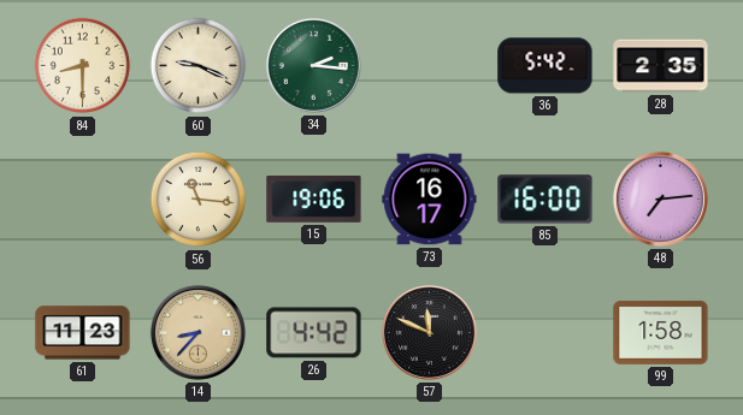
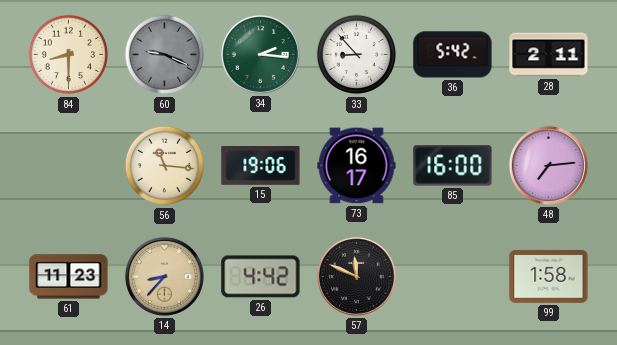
60 dial: cream -> grey (165, 55)
33: none -> 8:53 (357, 55)
28: 2:35 -> 2:11 (549, 55)
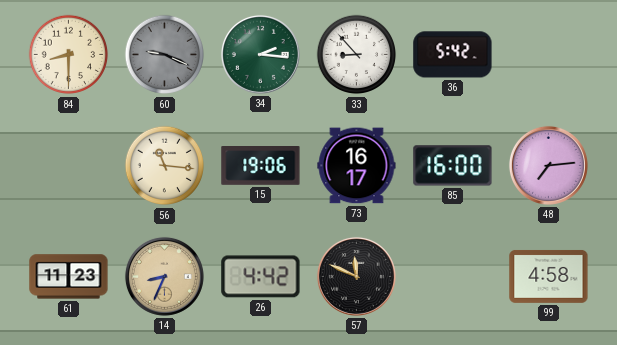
28: 2:11 -> none (549, 55)
14: 8:37 -> 8:34 (164, 276)
99: 1:58 -> 4:58 (549, 276)
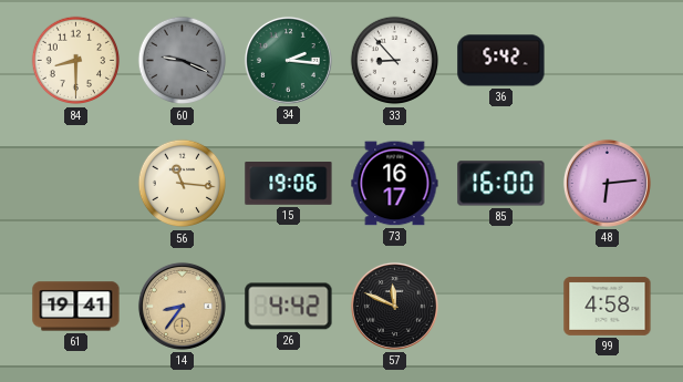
48: 7:14 -> 6:14 (607, 183)
61: 11:23 -> 19:41 (76, 307)
14: 8:34 -> 8:36 (182, 306)
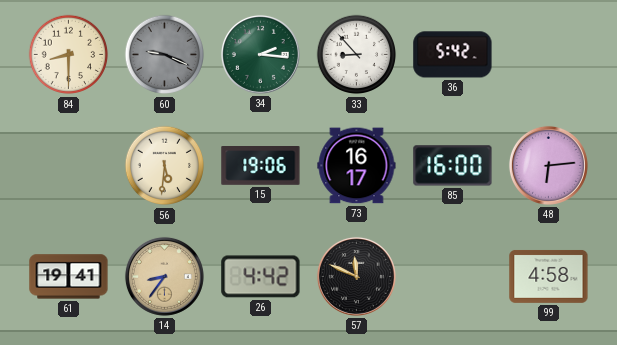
56: 11:16 -> 5:31 (165, 166)
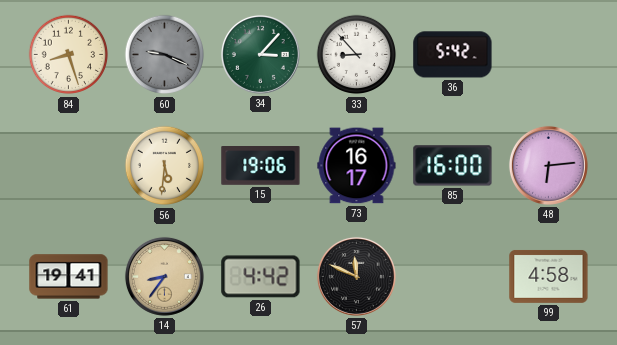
84: 8:30 -> 8:27 (69, 55)
34: 2:16 -> 3:07 (260, 54)
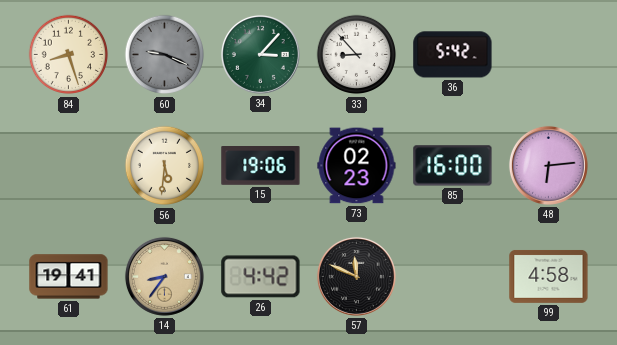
73: 16:17 -> 02:23 (357, 166)
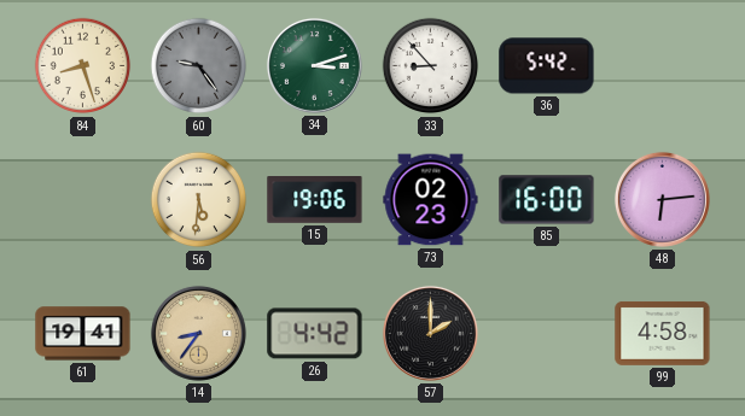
60: 9:19 -> 9:24 (199, 66)
34: 3:07 -> 3:12 (314, 65)
57: 11:49 -> 2:00 (430, 333)
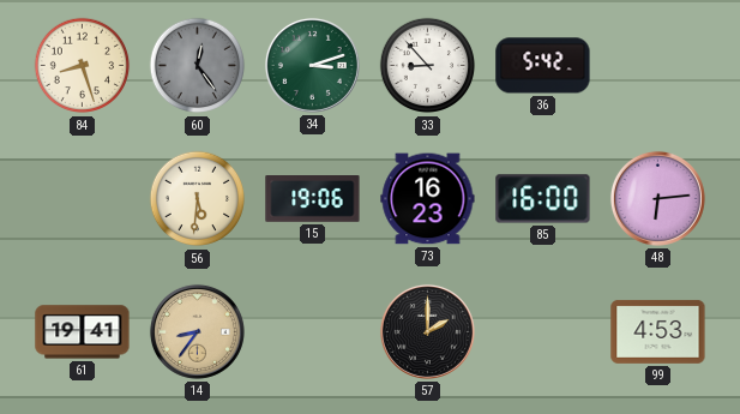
60: 9:24 -> 12:24 (198, 66)
73: 02:23 -> 16:23 (428, 199)
26: 4:42 -> none (315, 334)
99: 4:58 -> 4:53 (658, 331)
